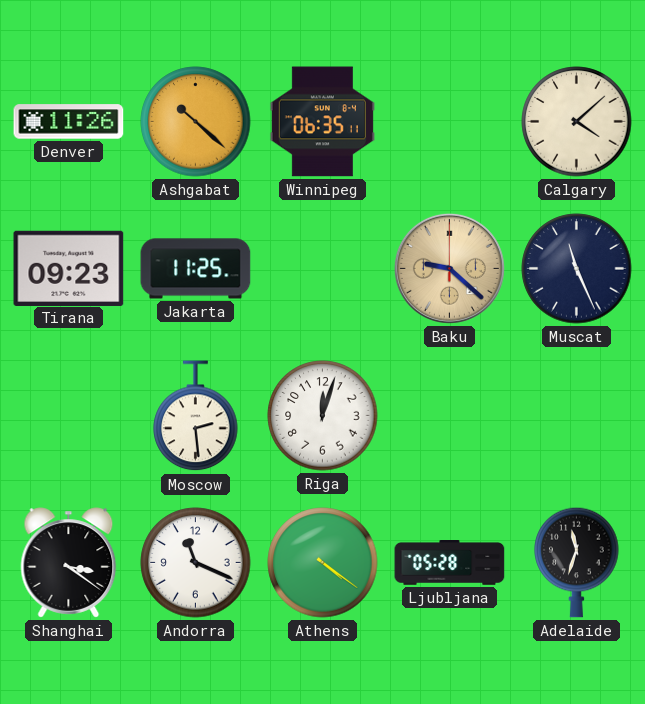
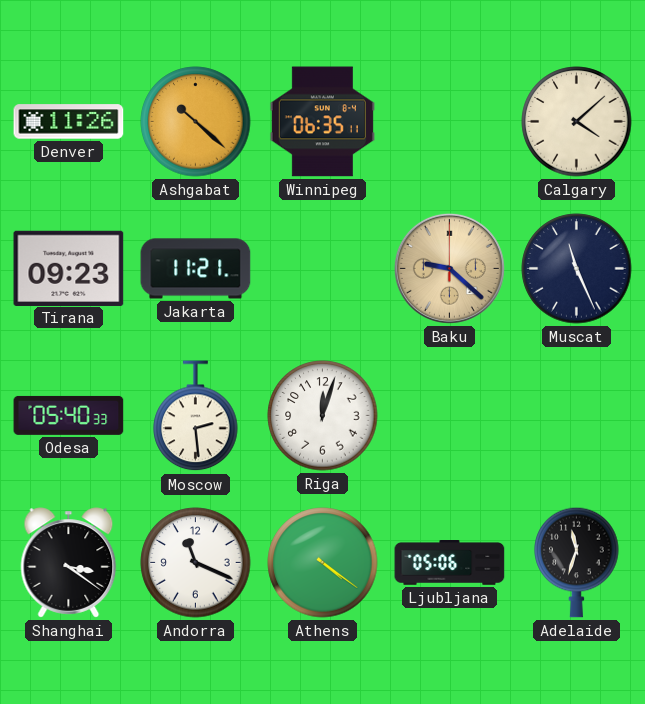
Jakarta: 11:25 -> 11:21 (196, 269)
Odesa: none -> 05:40 (69, 415)
Ljubljana: 05:28 -> 05:06 (450, 563)
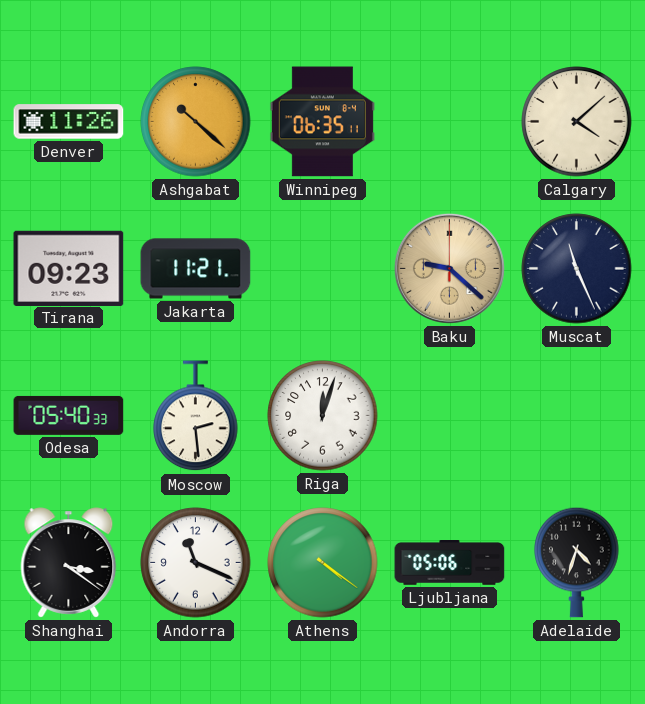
Adelaide: 11:33 -> 4:33 (577, 562)
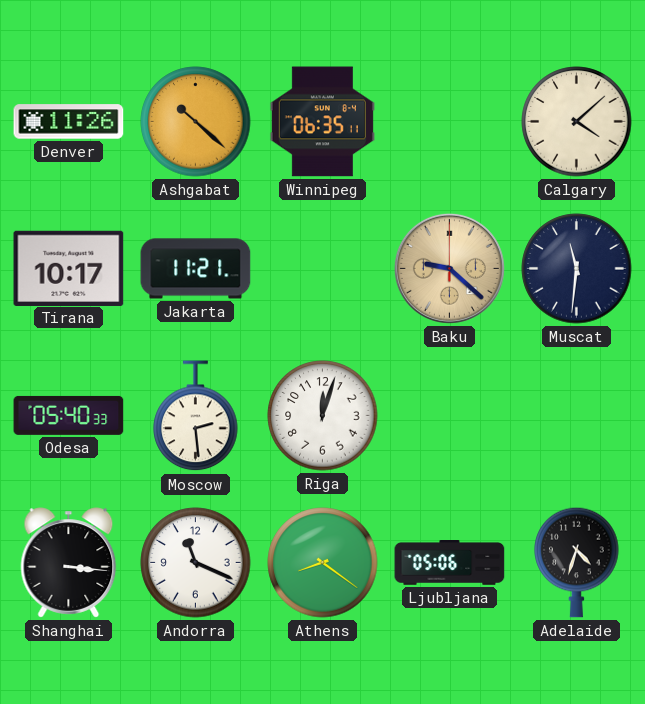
Tirana: 09:23 -> 10:17 (69, 268)
Muscat: 11:26 -> 11:31 (577, 269)
Shanghai: 3:21 -> 3:16 (69, 563)
Athens: 4:21 -> 8:21 (323, 563)
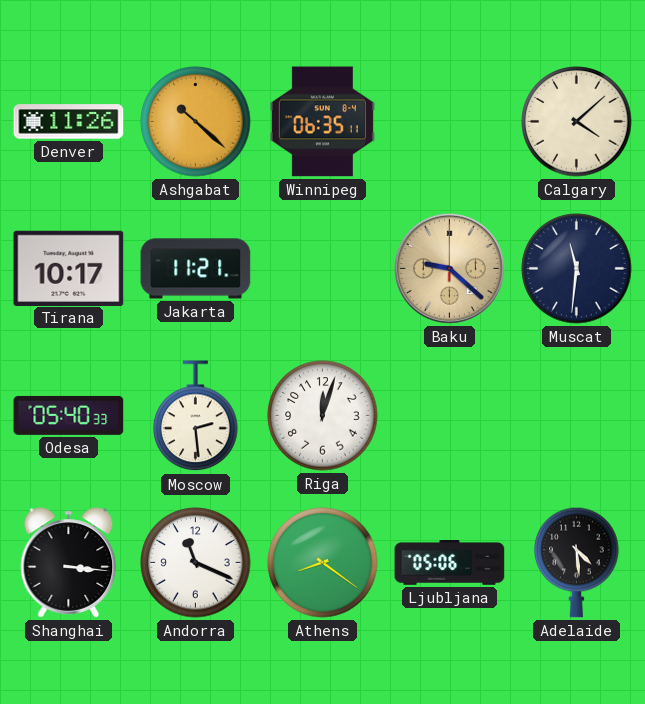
Adelaide: 4:33 -> 4:29 (577, 562)
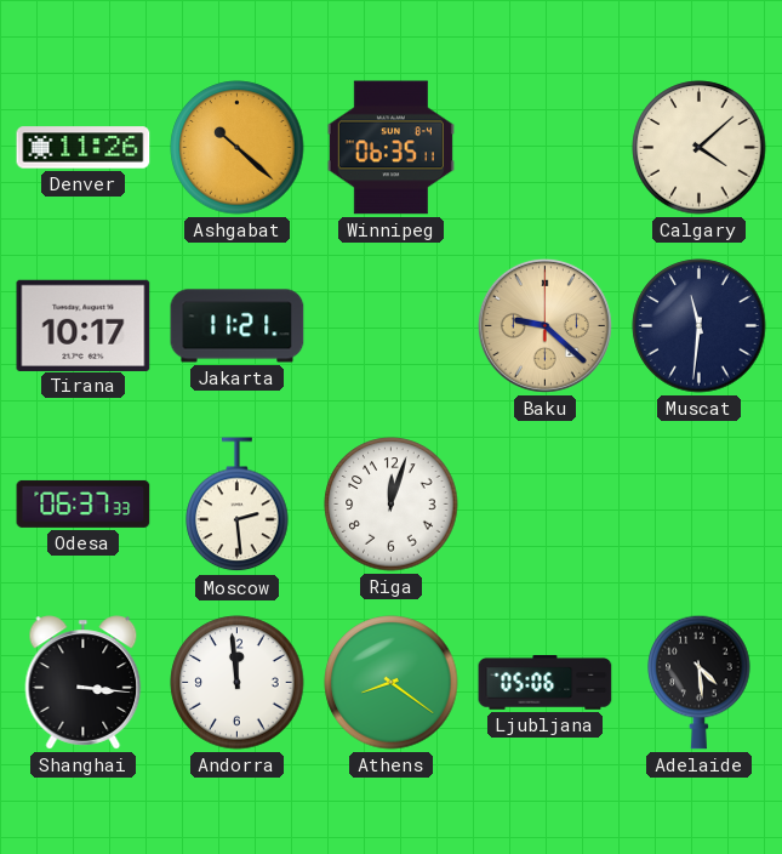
Odesa: 05:40 -> 06:37 (84, 503)
Andorra: 11:19 -> 11:59 (238, 683)
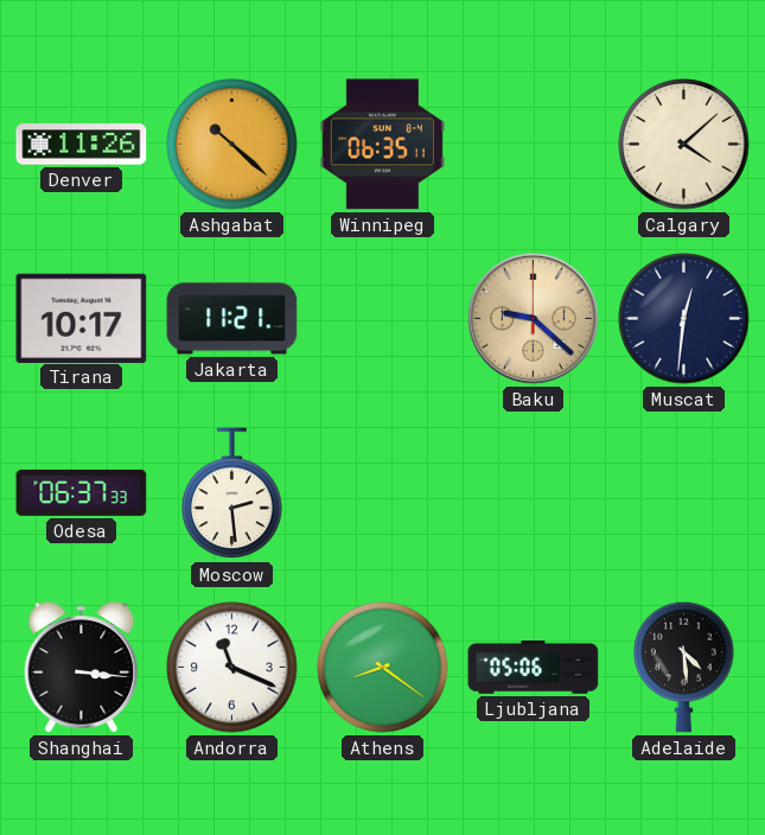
Muscat: 11:31 -> 12:31 (684, 319)
Riga: 12:03 -> none (392, 505)
Andorra: 11:59 -> 11:19 (232, 668)
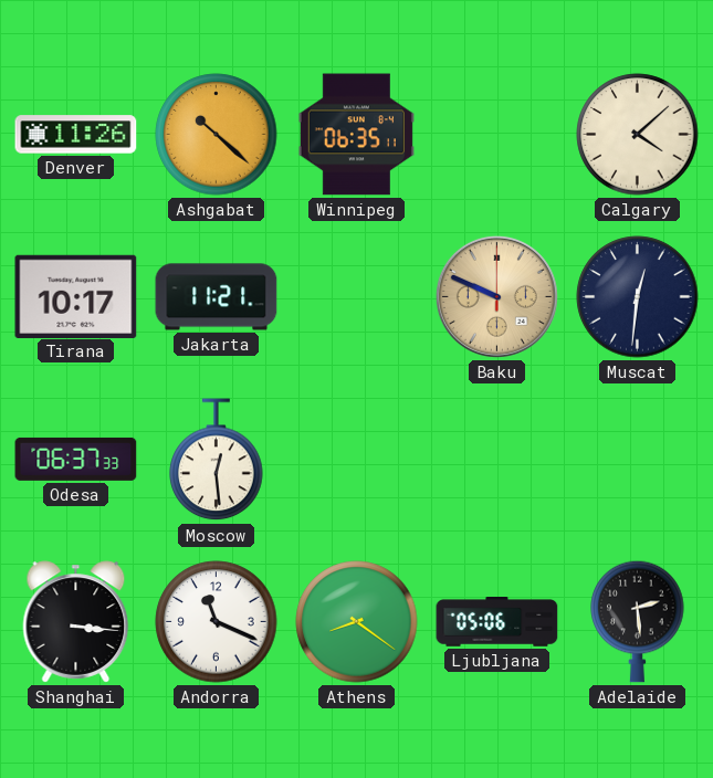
Baku: 9:22 -> 9:49 (496, 296)
Moscow: 2:29 -> 12:29 (217, 460)
Adelaide: 4:29 -> 2:29 (638, 621)
